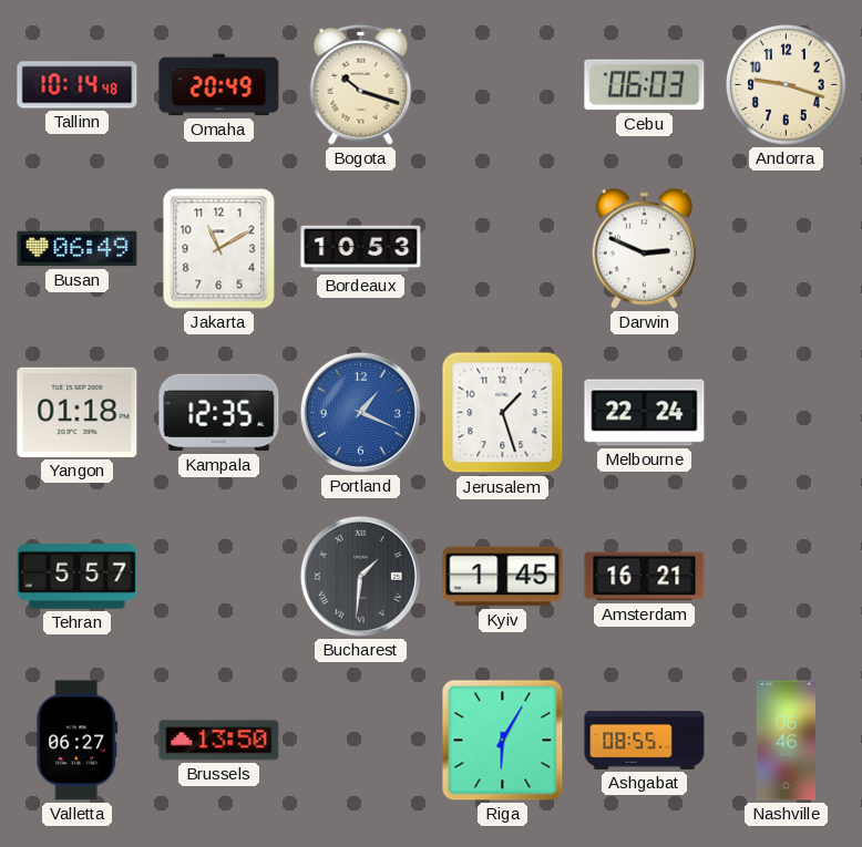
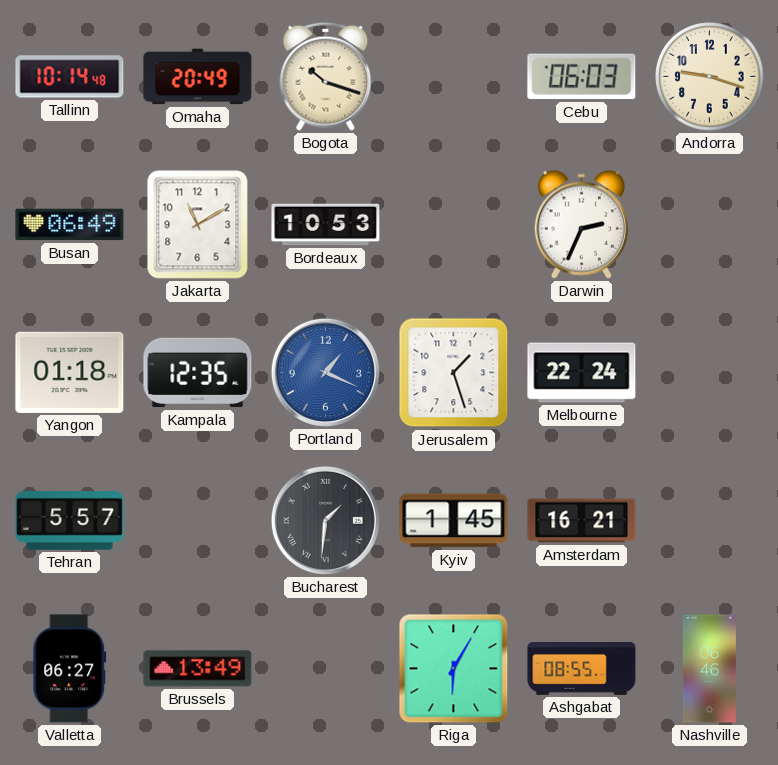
Darwin: 2:49 -> 2:34 (581, 224)
Brussels: 13:50 -> 13:49 (198, 669)
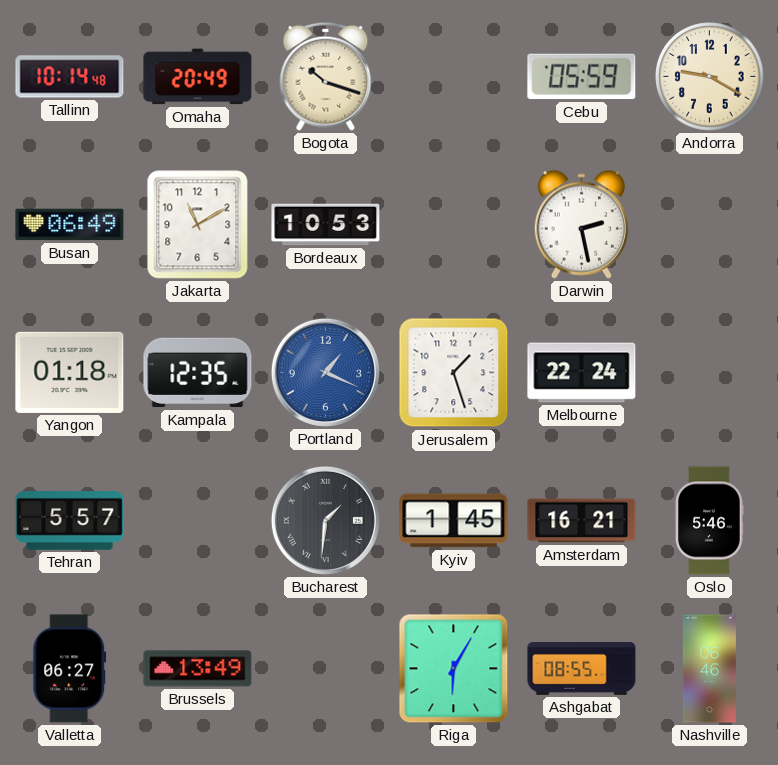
Cebu: 06:03 -> 05:59 (582, 77)
Andorra: 9:18 -> 9:20 (710, 77)
Darwin: 2:34 -> 2:28 (581, 224)
Oslo: none -> 5:46 (709, 521)
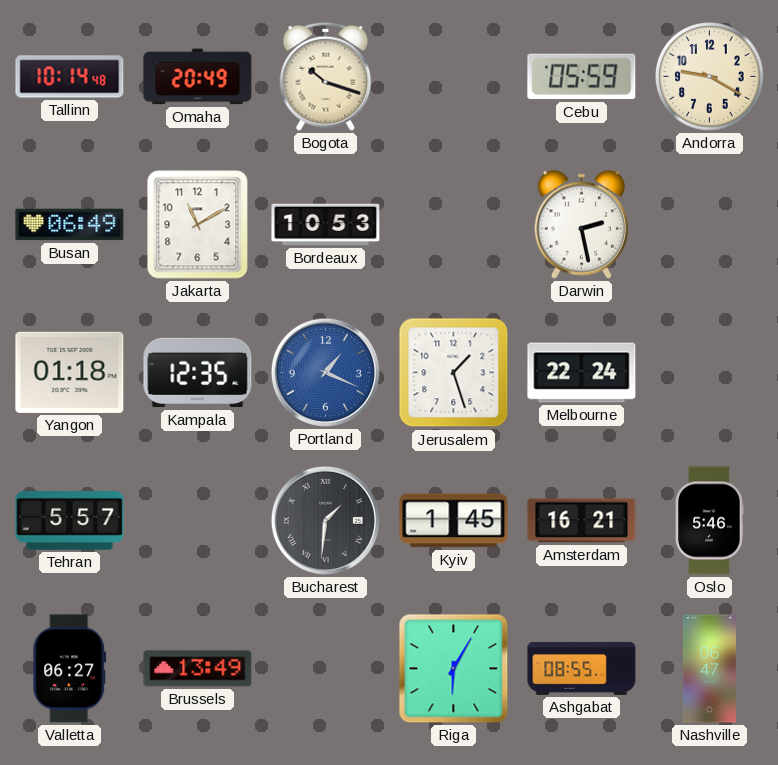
Nashville: 06:46 -> 06:47 (709, 669)
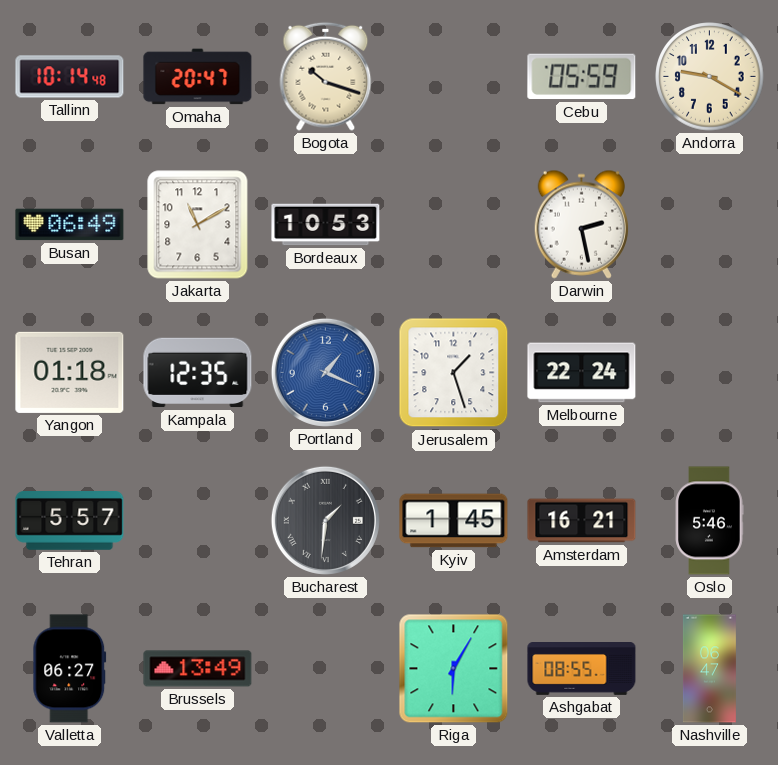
Omaha: 20:49 -> 20:47 (198, 77)
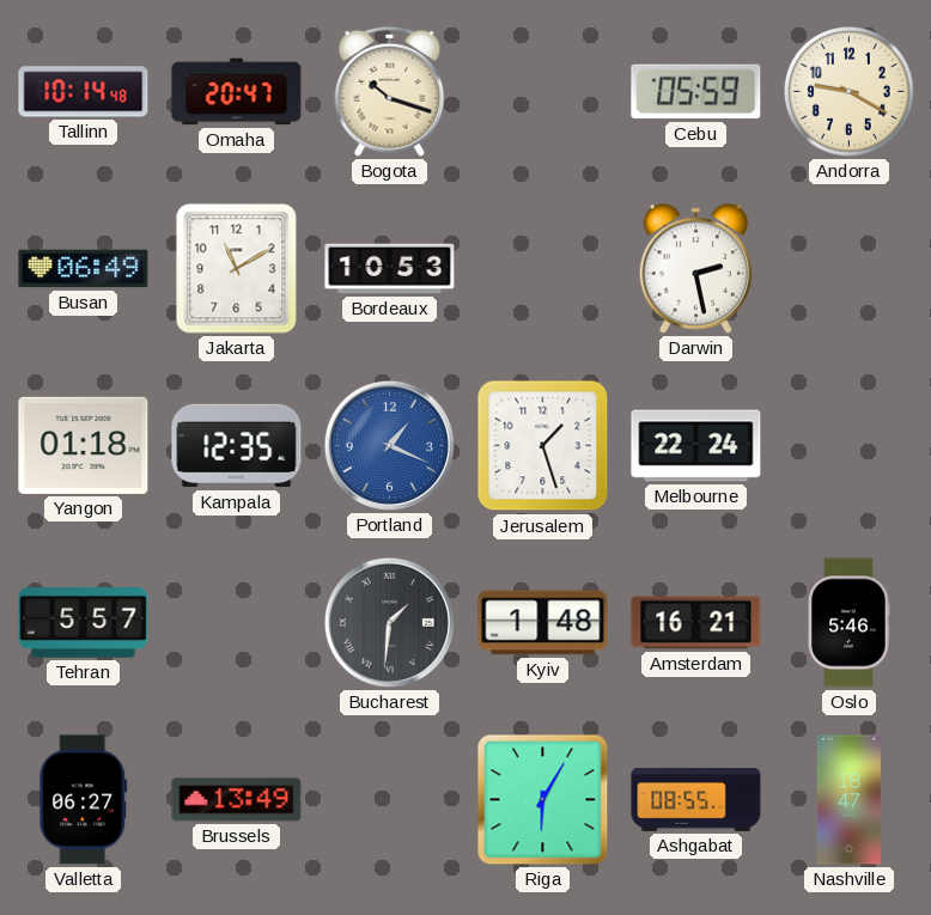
Kyiv: 1:45 -> 1:48 (543, 623)
Nashville: 06:47 -> 18:47 (848, 800)
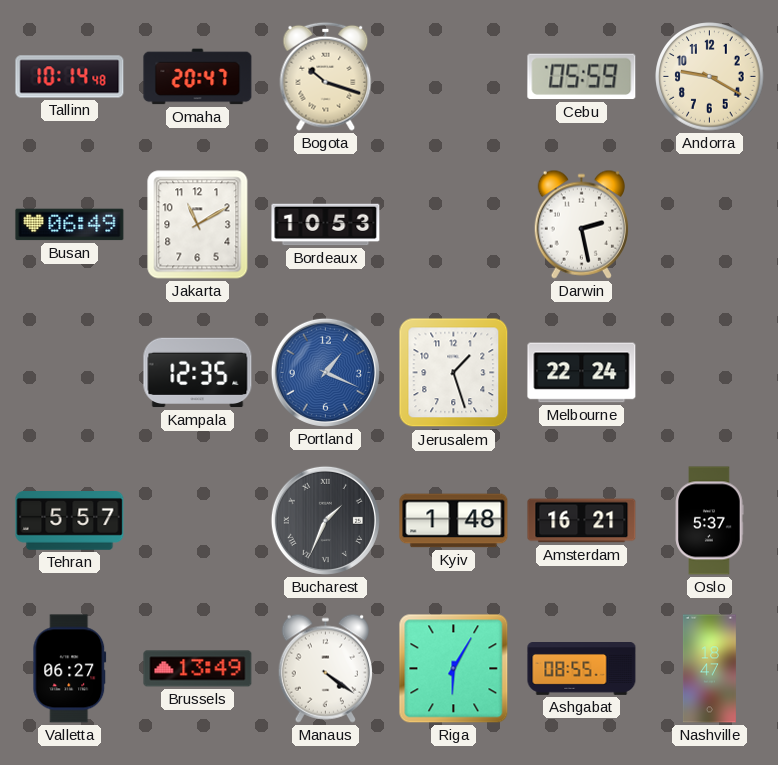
Yangon: 01:18 -> none (84, 445)
Bucharest: 1:31 -> 1:34 (325, 520)
Oslo: 5:46 -> 5:37 (709, 521)
Manaus: none -> 4:21 (325, 668)
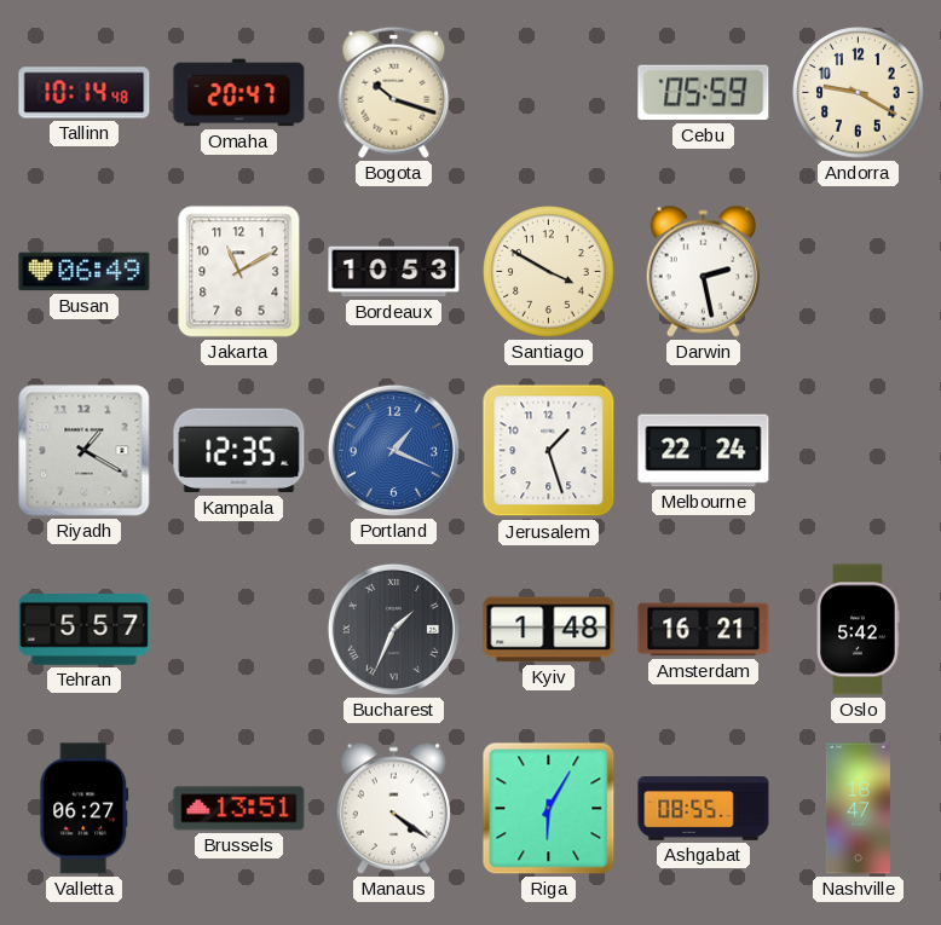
Santiago: none -> 3:50 (549, 272)
Riyadh: none -> 1:20 (85, 451)
Oslo: 5:37 -> 5:42 (858, 630)
Brussels: 13:49 -> 13:51 (239, 809)
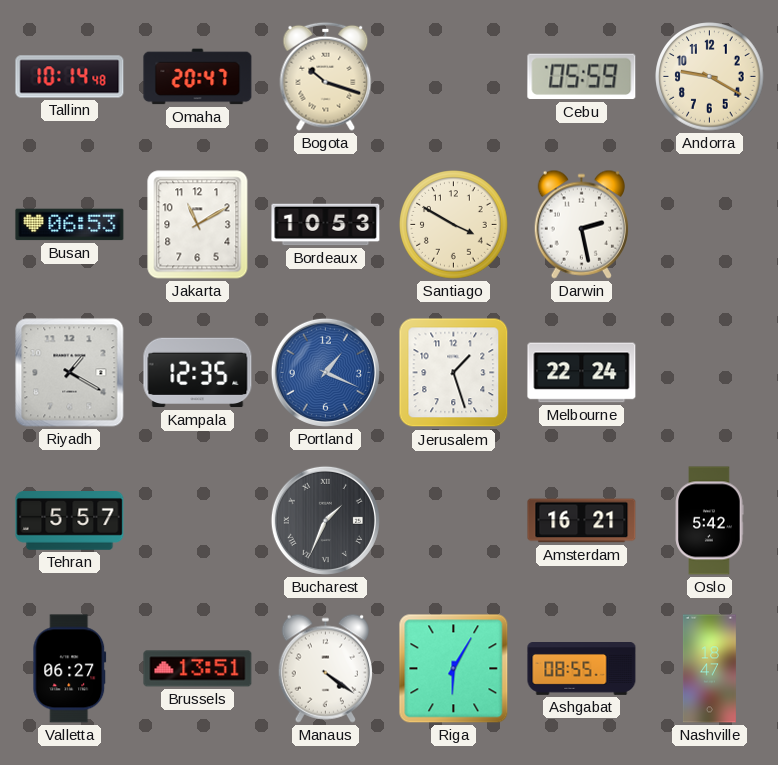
Busan: 06:49 -> 06:53 (70, 225)
Kyiv: 1:48 -> none (549, 630)
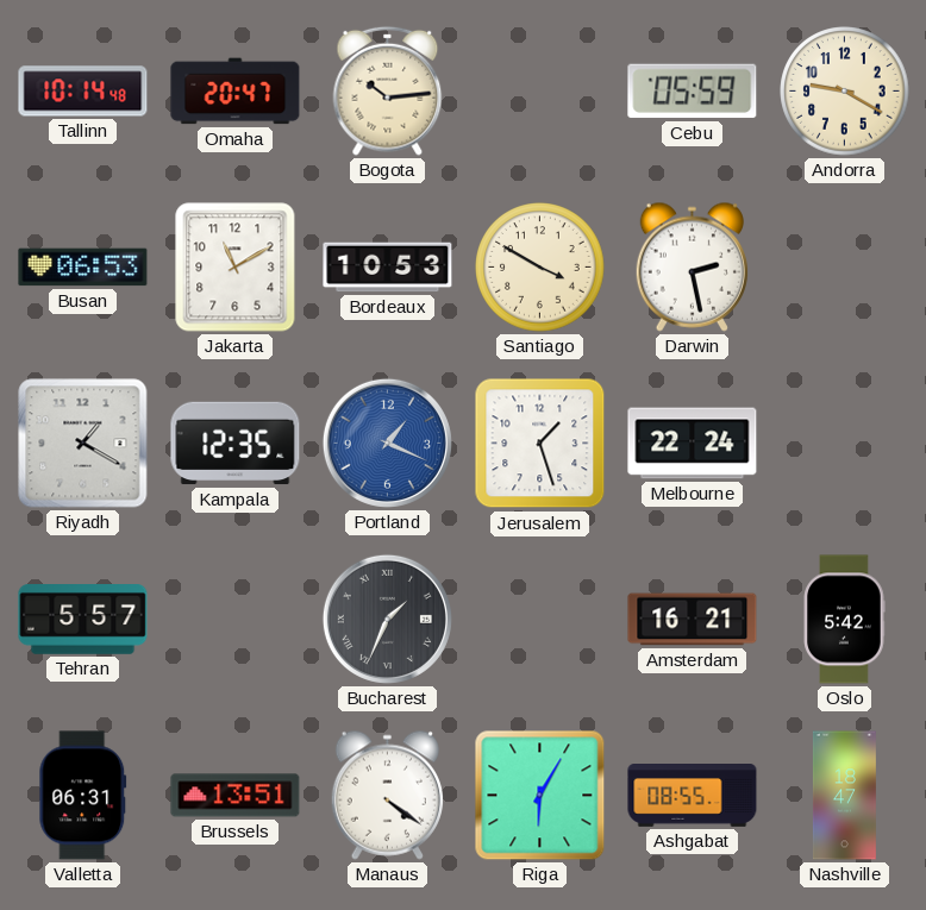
Bogota: 10:18 -> 10:14 (388, 90)
Valletta: 06:27 -> 06:31 (83, 796)
